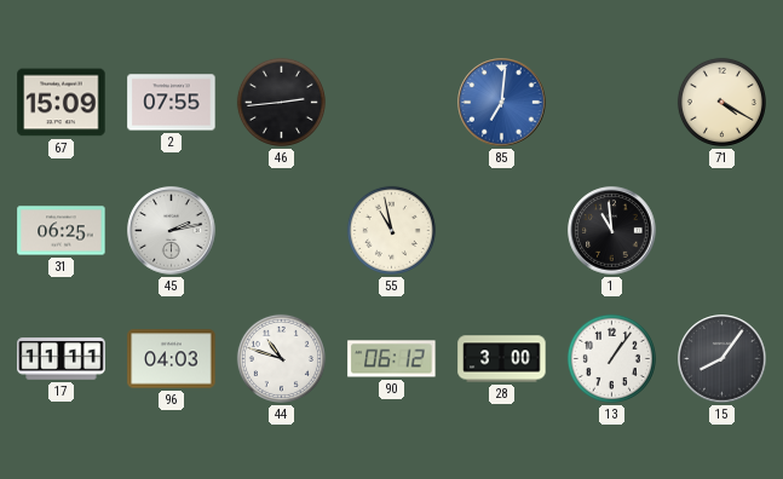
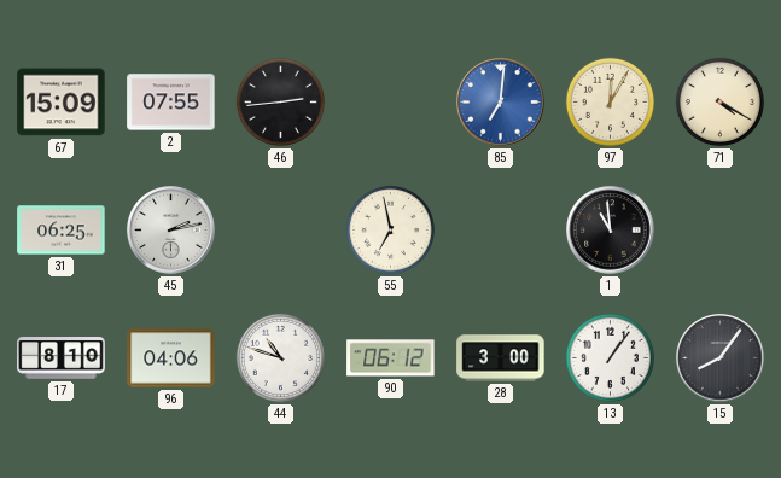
97: none -> 12:05 (610, 101)
55: 10:58 -> 6:58 (390, 229)
17: 11:11 -> 8:10 (62, 358)
96: 04:03 -> 04:06 (171, 358)
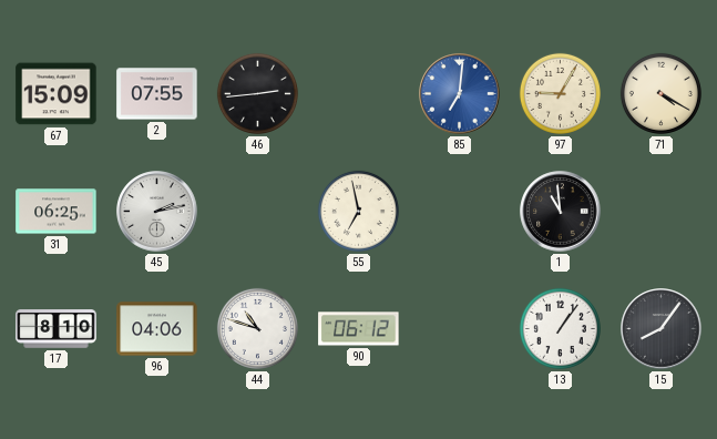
97: 12:05 -> 9:05 (560, 93)
28: 3:00 -> none (501, 358)
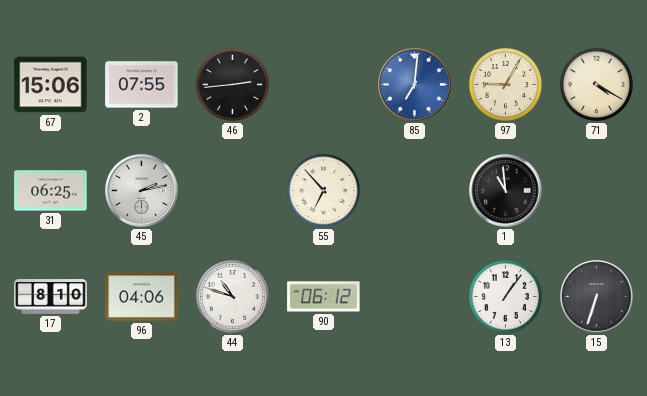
67: 15:09 -> 15:06 (51, 85)
55: 6:58 -> 6:53 (323, 190)
15: 8:06 -> 6:33 (597, 297)
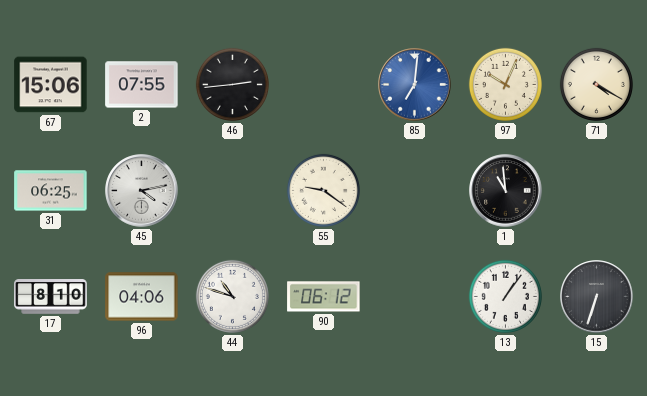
97: 9:05 -> 10:04 (505, 84)
45: 2:13 -> 4:13 (142, 191)
55: 6:53 -> 9:21 (323, 190)
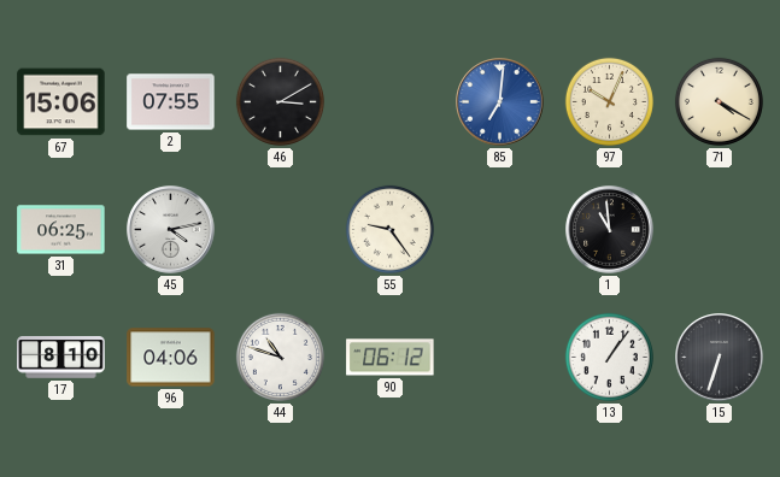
46: 2:44 -> 3:10 (280, 101)
55: 9:21 -> 9:24 (389, 229)
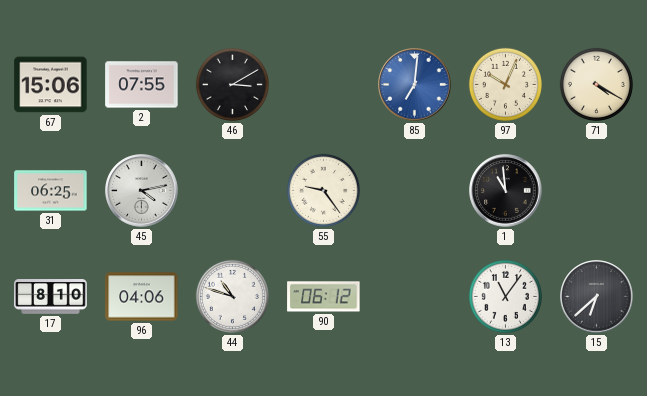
13: 1:06 -> 11:06 (505, 296)
15: 6:33 -> 6:38 (597, 297)
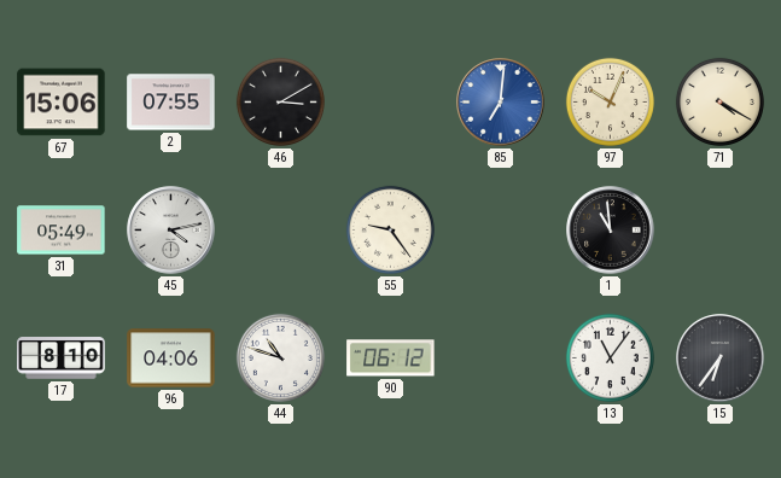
31: 06:25 -> 05:49 (62, 231)
15: 6:38 -> 6:36 (721, 358)
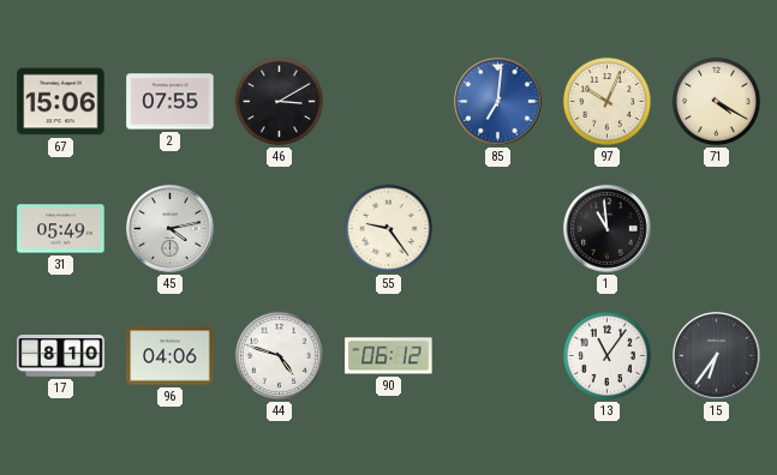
44: 10:48 -> 4:48 (279, 355)
